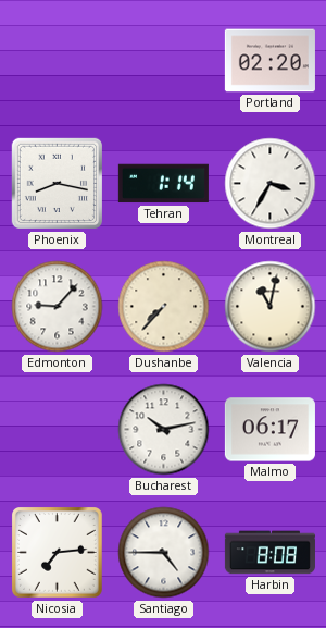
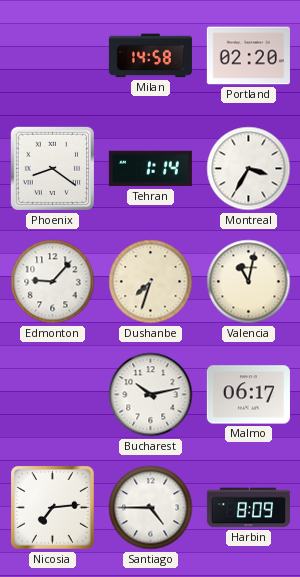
Milan: none -> 14:58 (150, 56)
Phoenix: 8:17 -> 8:21 (53, 169)
Dushanbe: 7:37 -> 7:33 (151, 282)
Harbin: 8:08 -> 8:09 (248, 508)
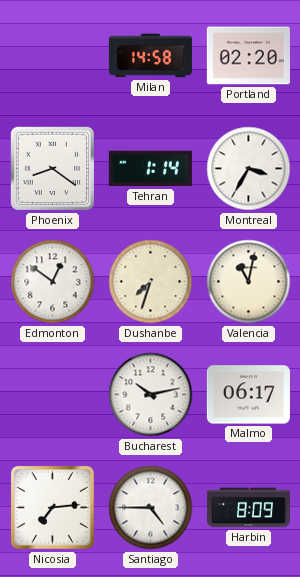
Edmonton: 9:07 -> 12:51 (53, 282)
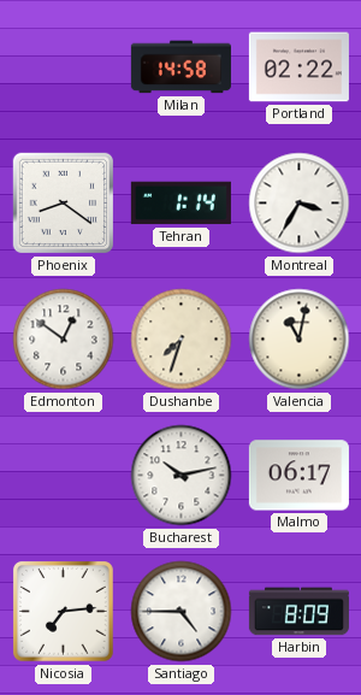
Portland: 02:20 -> 02:22 (298, 67)
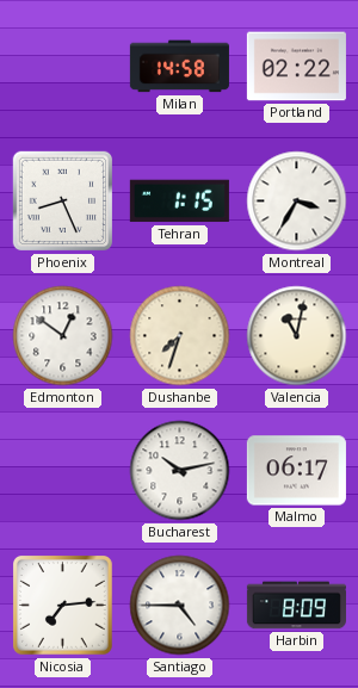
Phoenix: 8:21 -> 8:26 (63, 202)
Tehran: 1:14 -> 1:15 (179, 202)
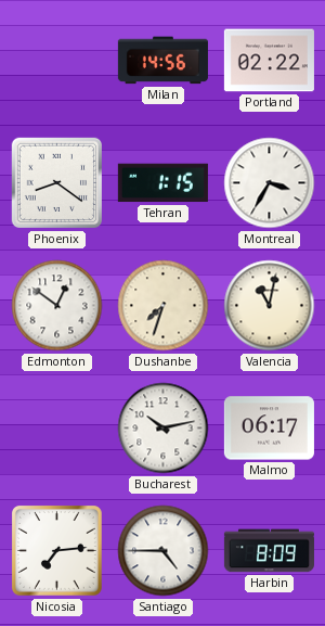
Milan: 14:58 -> 14:56 (162, 61)
Phoenix: 8:26 -> 8:21 (57, 183)
